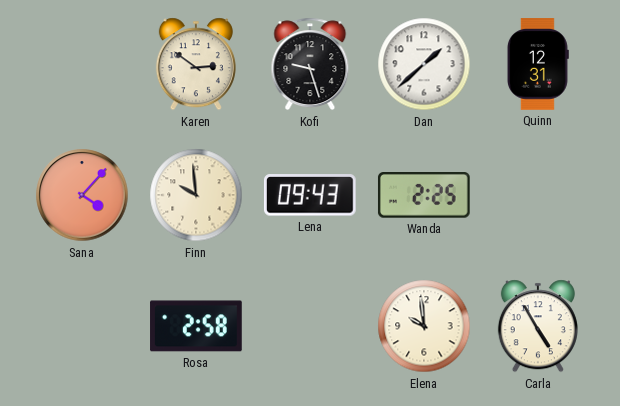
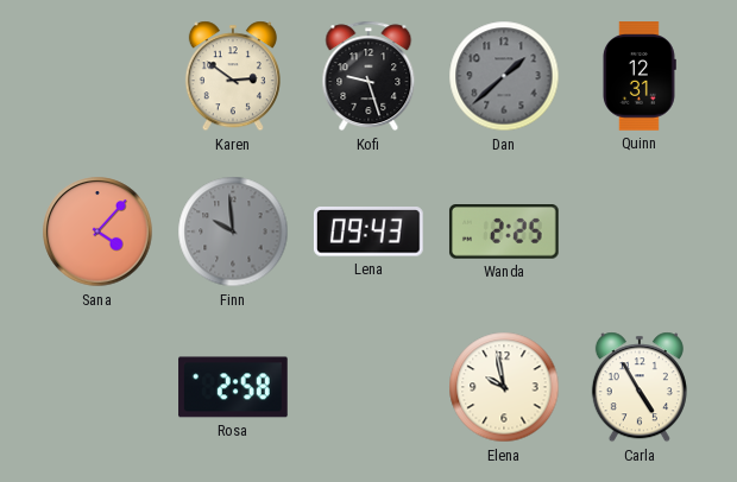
Dan dial: white -> grey (504, 76)
Finn dial: cream -> grey (233, 232)
Elena: 9:59 -> 9:58 (504, 387)
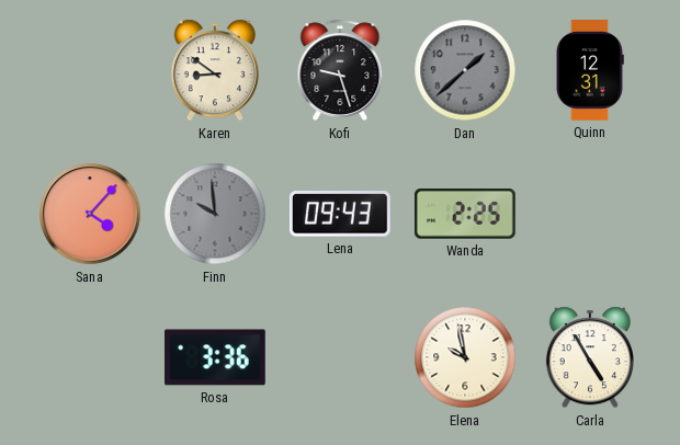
Karen: 2:51 -> 8:51 (215, 70)
Rosa: 2:58 -> 3:36 (215, 357)
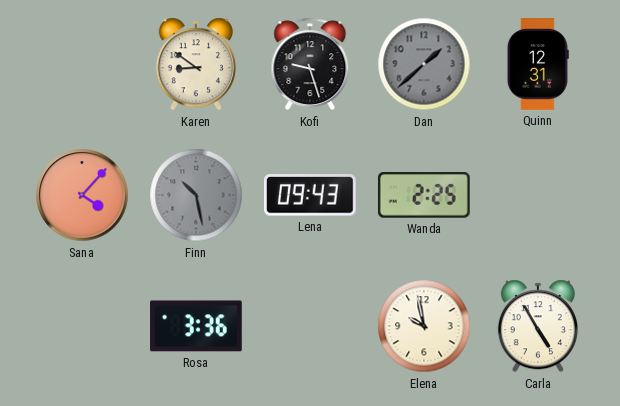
Finn: 9:59 -> 10:28 (196, 195)
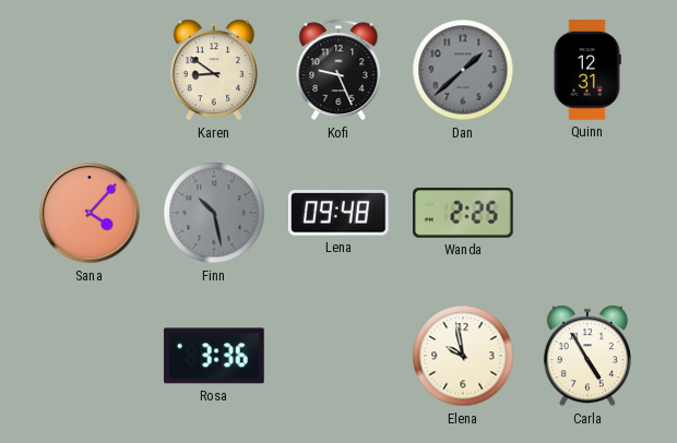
Kofi: 9:27 -> 9:26 (339, 70)
Lena: 09:43 -> 09:48 (339, 213)
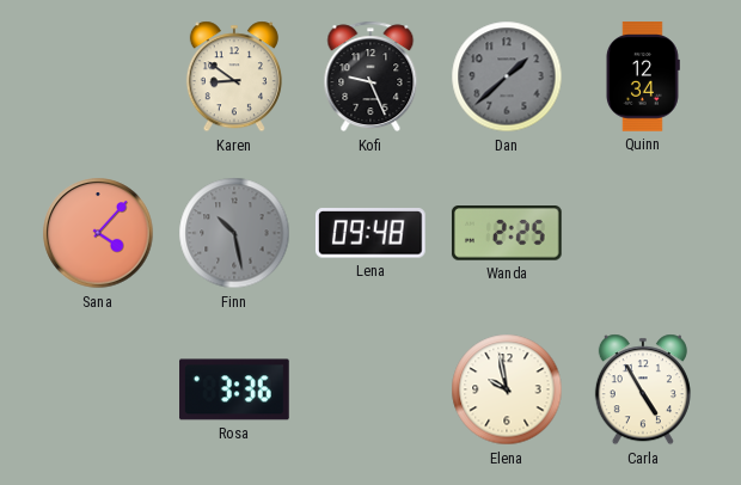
Quinn: 12:31 -> 12:34 (642, 76)
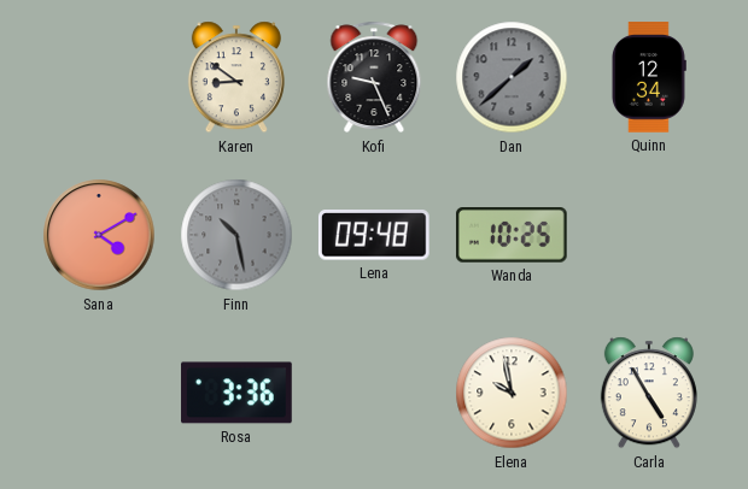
Sana: 4:07 -> 4:10 (99, 235)
Wanda: 2:25 -> 10:25 (512, 236)
